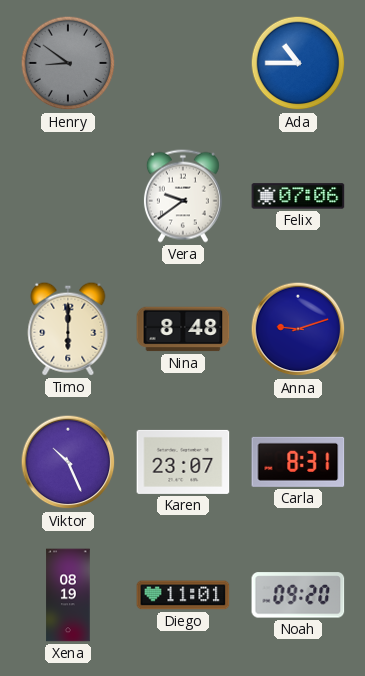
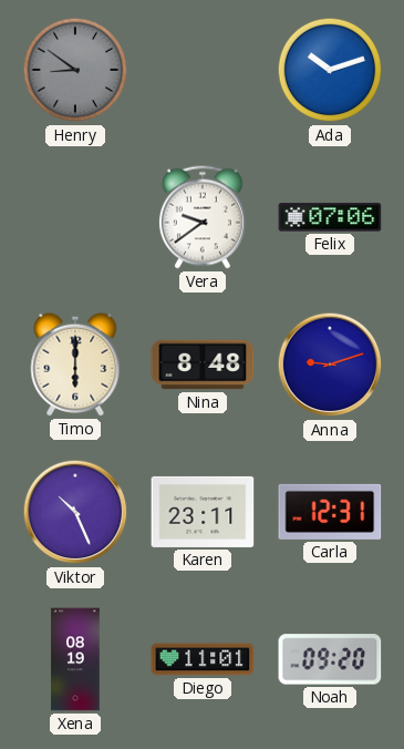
Ada: 10:45 -> 10:12 (330, 70)
Karen: 23:07 -> 23:11 (203, 512)
Carla: 8:31 -> 12:31 (330, 512)
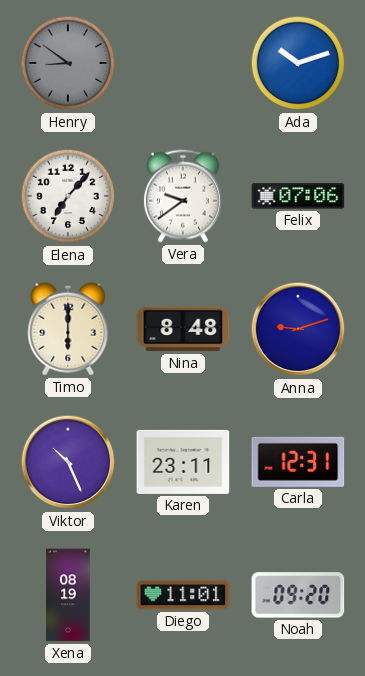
Elena: none -> 7:07 (68, 196)
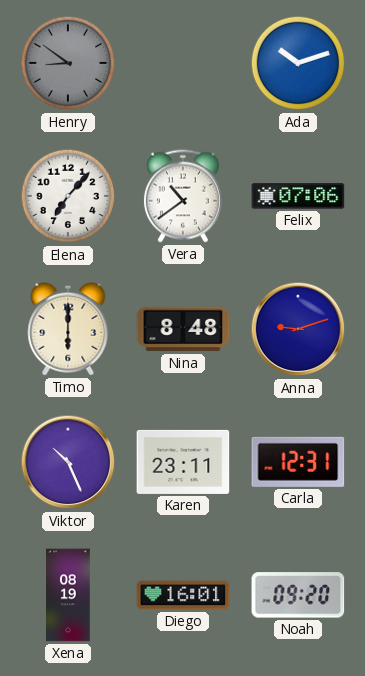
Vera: 9:39 -> 10:39 (183, 196)
Diego: 11:01 -> 16:01 (183, 595)
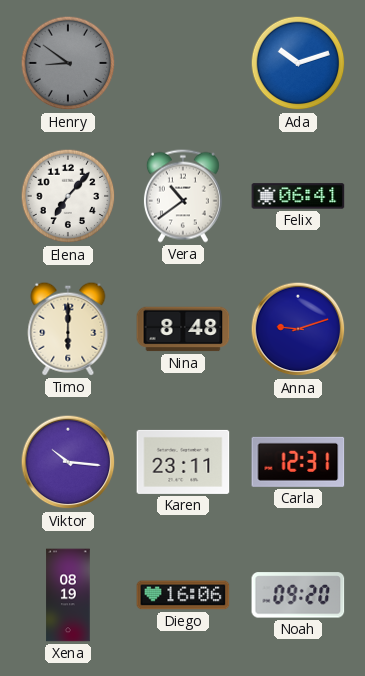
Felix: 07:06 -> 06:41 (298, 196)
Viktor: 10:26 -> 10:16 (68, 462)
Diego: 16:01 -> 16:06 (183, 595)
